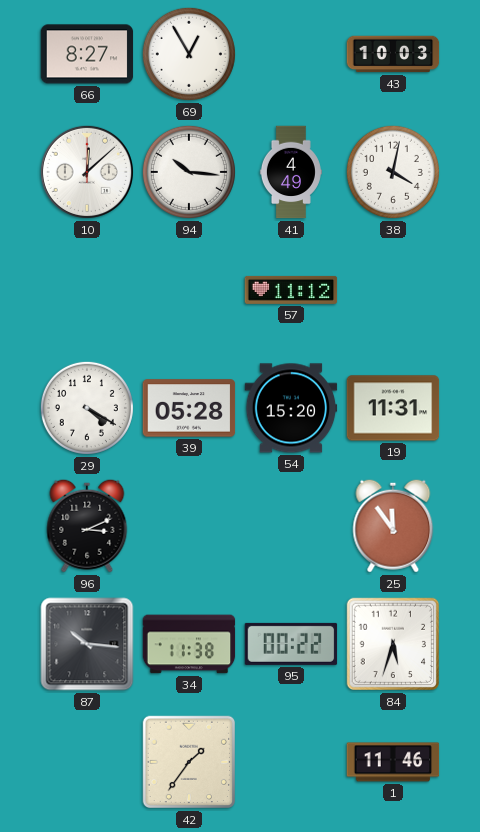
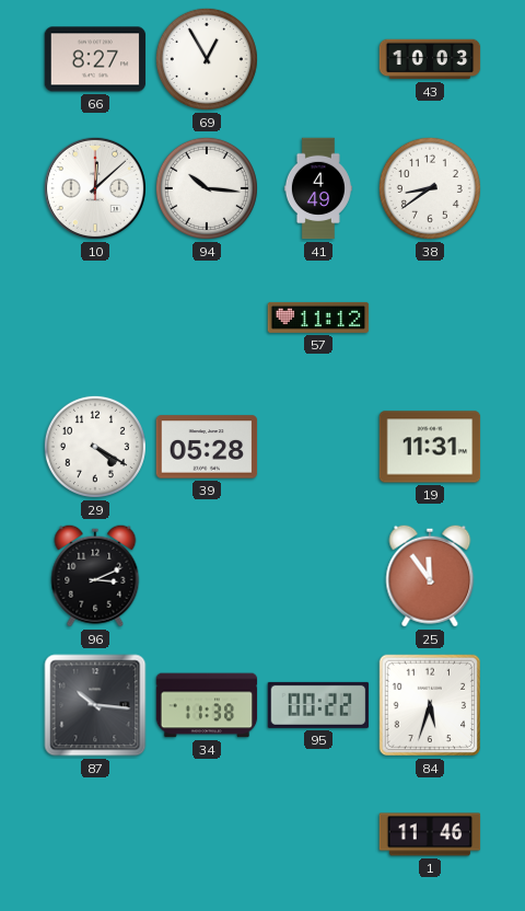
38: 4:02 -> 8:39 (430, 188)
54: 15:20 -> none (291, 408)
42: 1:36 -> none (189, 762)
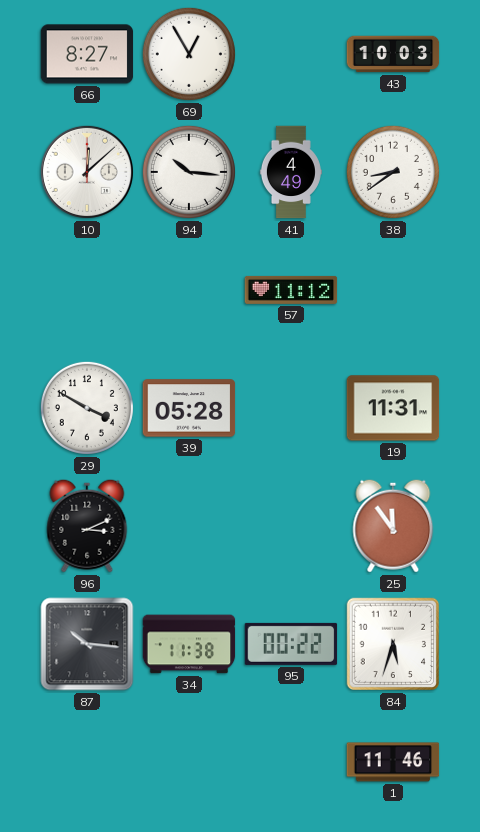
29: 4:20 -> 3:50 (87, 408)
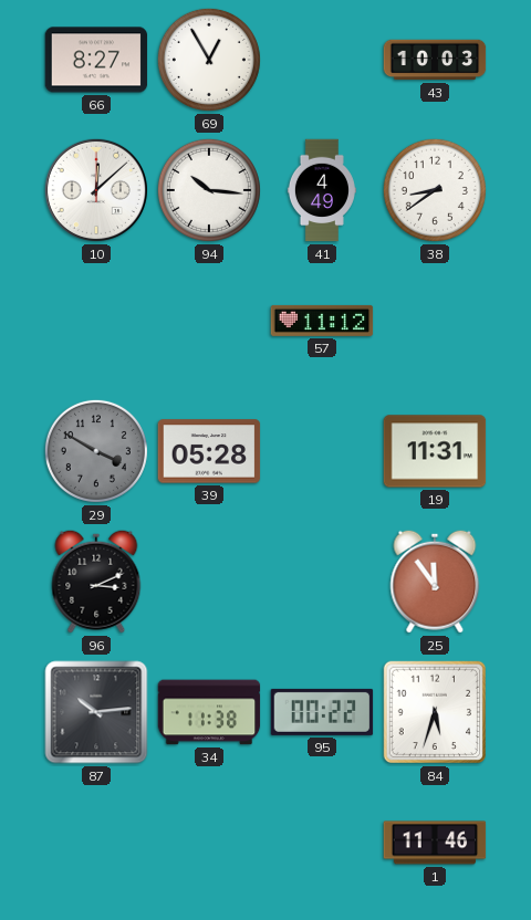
29 dial: white -> grey (96, 451)
87: 10:16 -> 10:14 (96, 712)
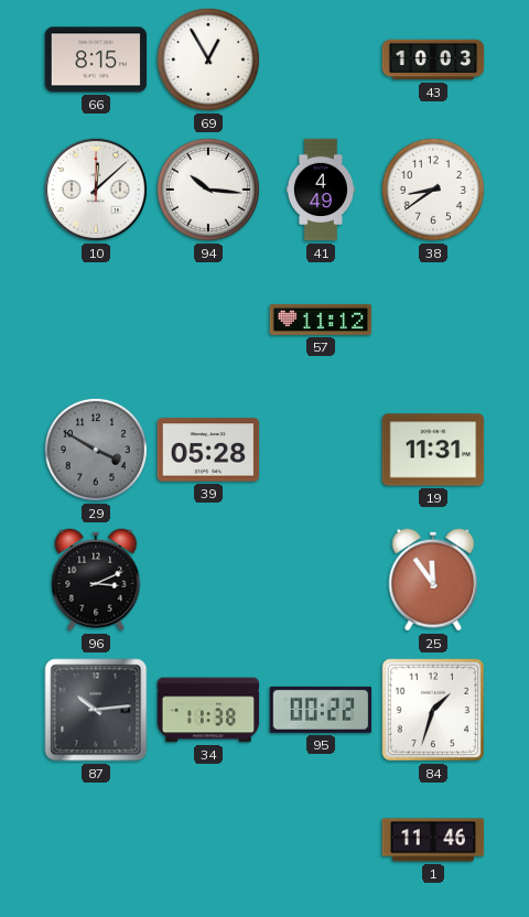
66: 8:27 -> 8:15 (96, 60)
84: 5:33 -> 1:33 (433, 710)
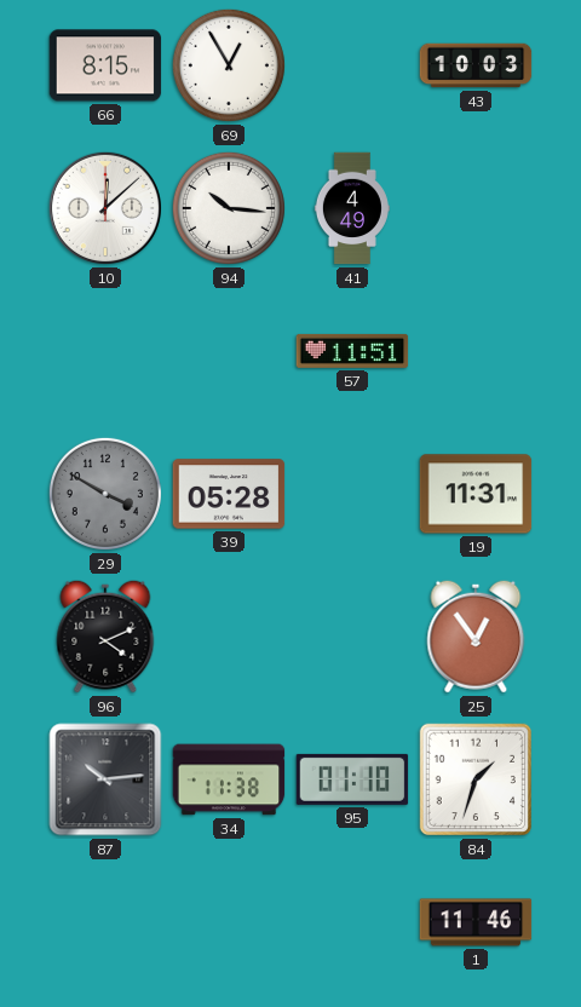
38: 8:39 -> none (433, 190)
57: 11:12 -> 11:51 (352, 351)
96: 3:11 -> 4:11 (105, 637)
25: 11:54 -> 12:54 (476, 637)
95: 00:22 -> 01:10 (352, 779)
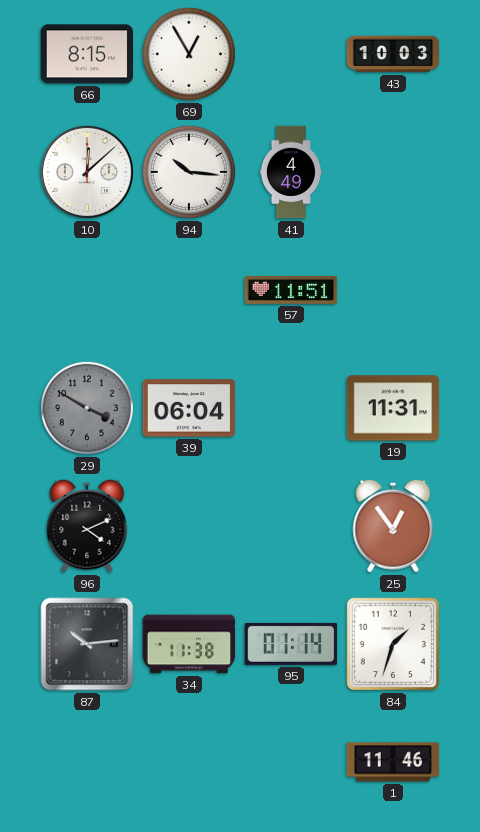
39: 05:28 -> 06:04 (189, 408)
95: 01:10 -> 01:14 (291, 644)
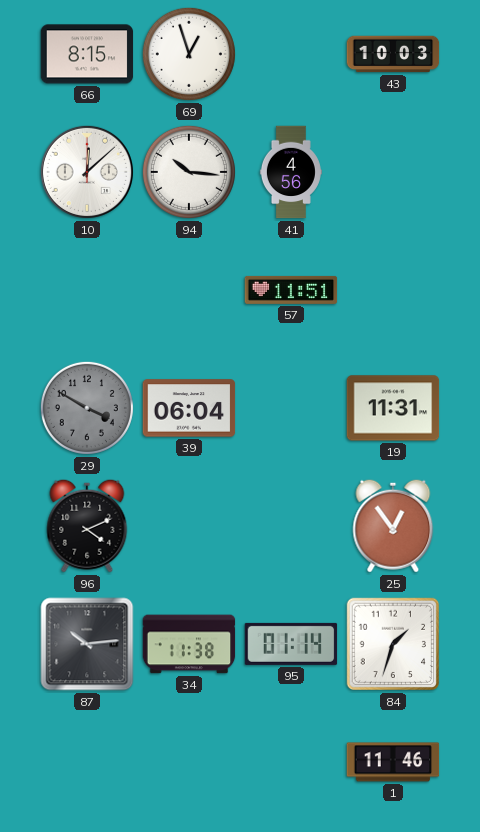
69: 12:55 -> 12:57 (189, 54)
41: 4:49 -> 4:56 (291, 172)
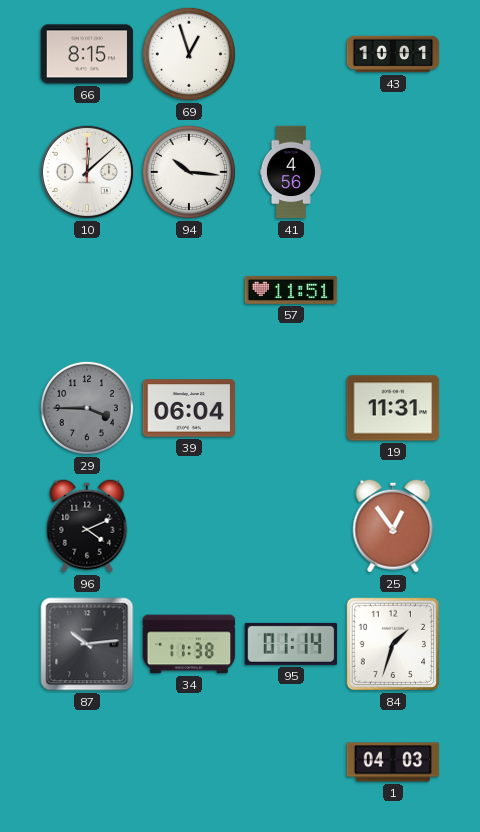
43: 10:03 -> 10:01 (393, 54)
29: 3:50 -> 3:45 (87, 408)
1: 11:46 -> 04:03 (393, 762)
